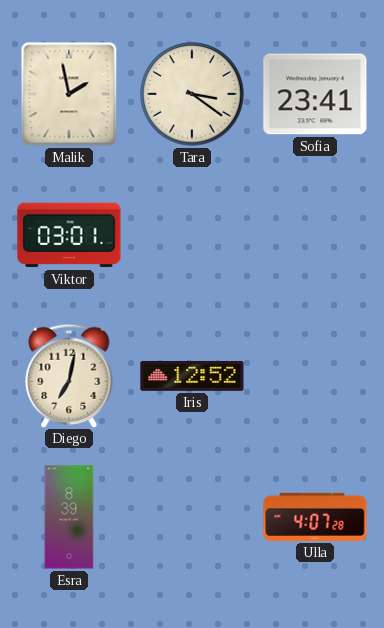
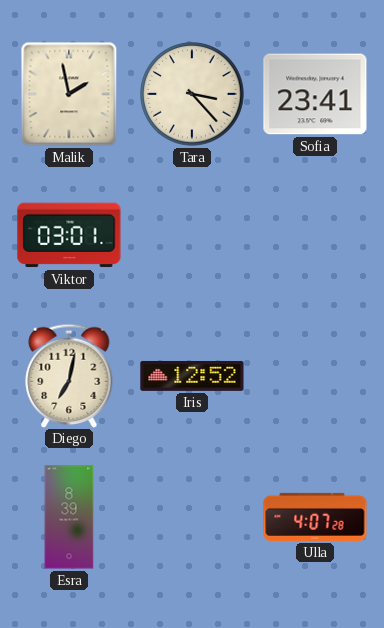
Tara: 3:21 -> 3:23 (192, 94)
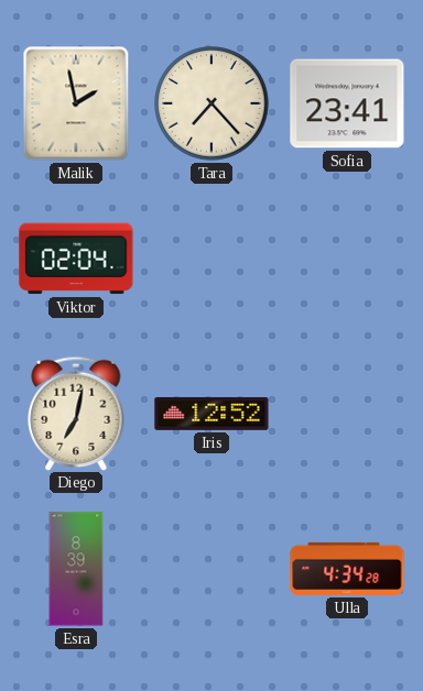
Tara: 3:23 -> 7:23 (211, 103)
Viktor: 03:01 -> 02:04 (76, 259)
Ulla: 4:07 -> 4:34 (347, 569)
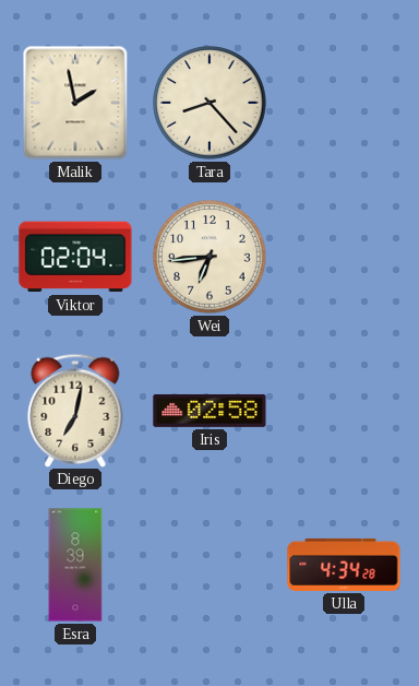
Tara: 7:23 -> 8:23 (209, 103)
Sofia: 23:41 -> none (347, 103)
Wei: none -> 6:44 (209, 257)
Iris: 12:52 -> 02:58 (209, 411)
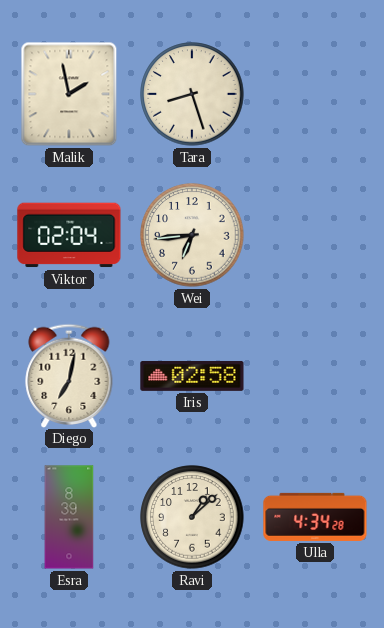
Tara: 8:23 -> 8:27 (192, 94)
Ravi: none -> 1:08 (192, 517)
